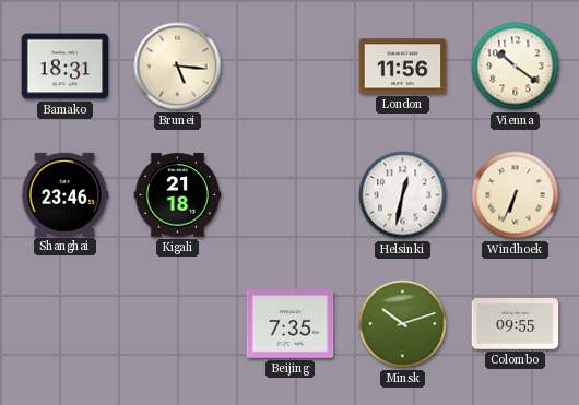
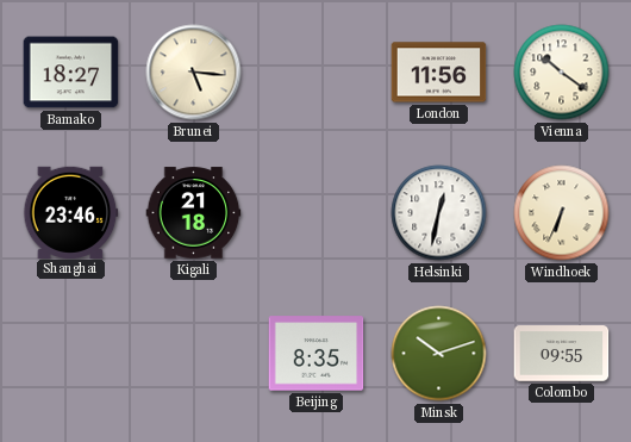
Bamako: 18:31 -> 18:27 (71, 73)
Beijing: 7:35 -> 8:35 (317, 354)
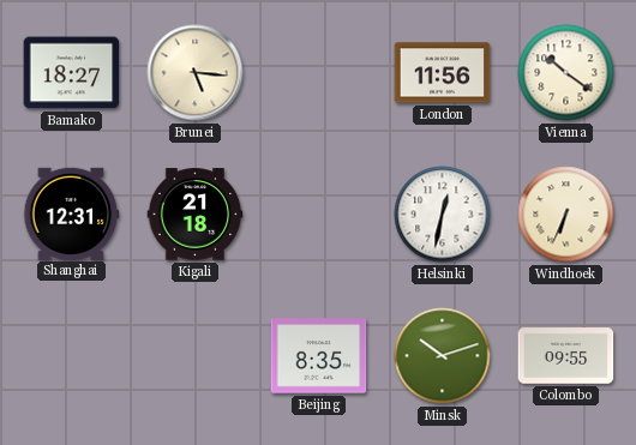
Shanghai: 23:46 -> 12:31 (72, 214)
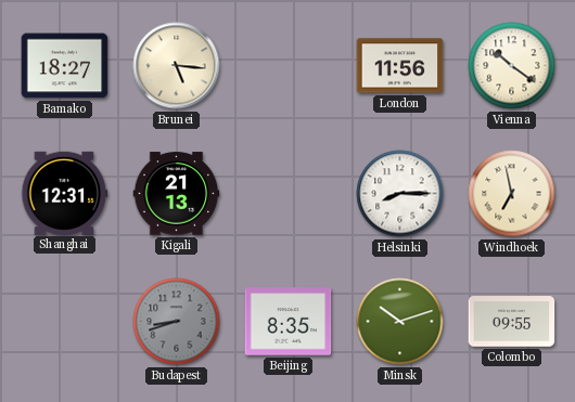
Kigali: 21:18 -> 21:13 (177, 194)
Helsinki: 12:32 -> 8:15 (400, 194)
Windhoek: 6:34 -> 6:58 (512, 194)
Budapest: none -> 8:42 (177, 322)
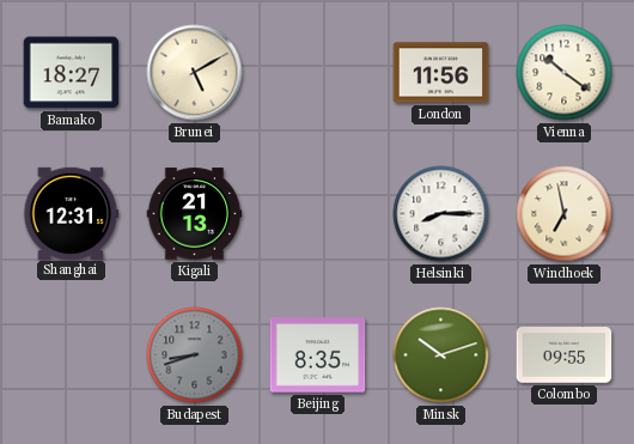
Brunei: 5:16 -> 5:10 (195, 73)
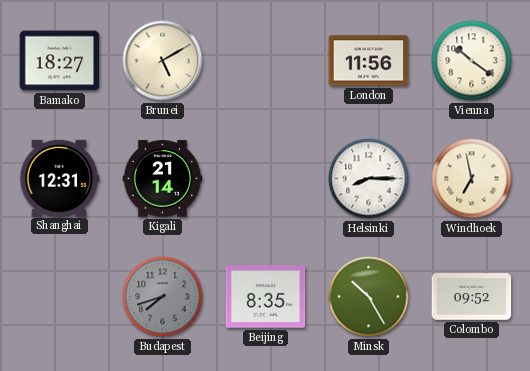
Kigali: 21:13 -> 21:14 (163, 179)
Budapest: 8:42 -> 7:42 (163, 297)
Minsk: 10:12 -> 10:25 (369, 297)
Colombo: 09:55 -> 09:52 (472, 297)
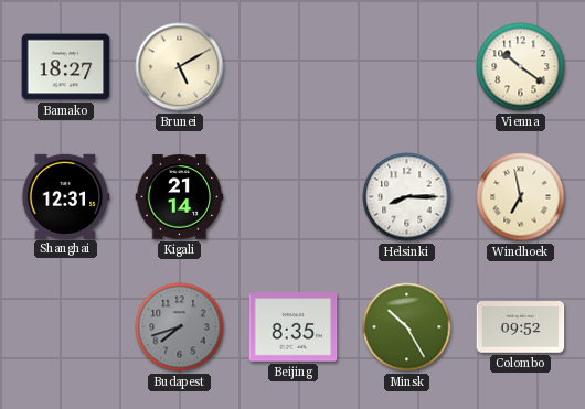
London: 11:56 -> none (369, 61)
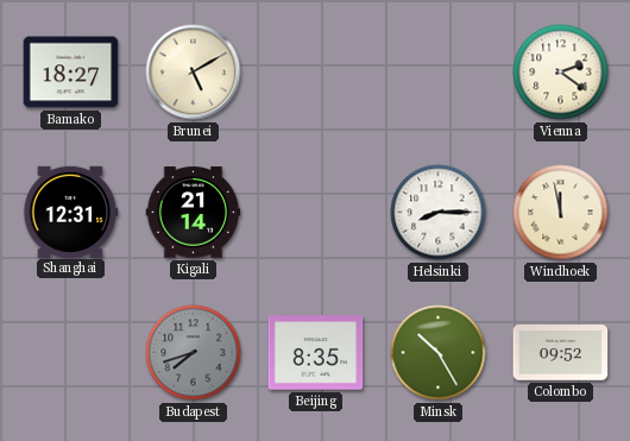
Vienna: 10:21 -> 2:21 (561, 73)
Windhoek: 6:58 -> 11:58 (561, 213)
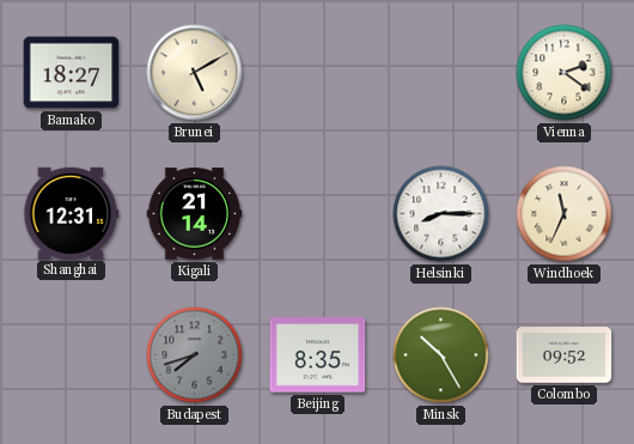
Windhoek: 11:58 -> 11:34 (565, 214)
